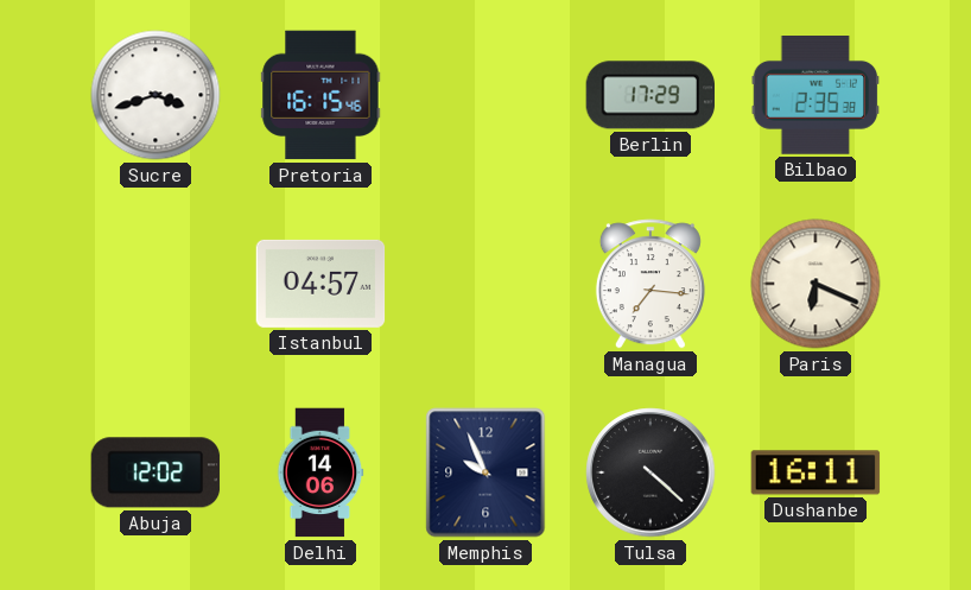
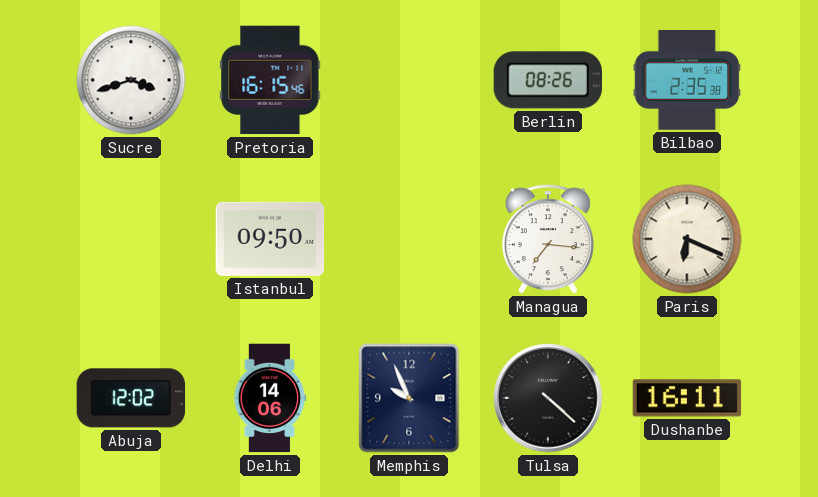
Berlin: 17:29 -> 08:26 (548, 80)
Istanbul: 04:57 -> 09:50 (270, 239)
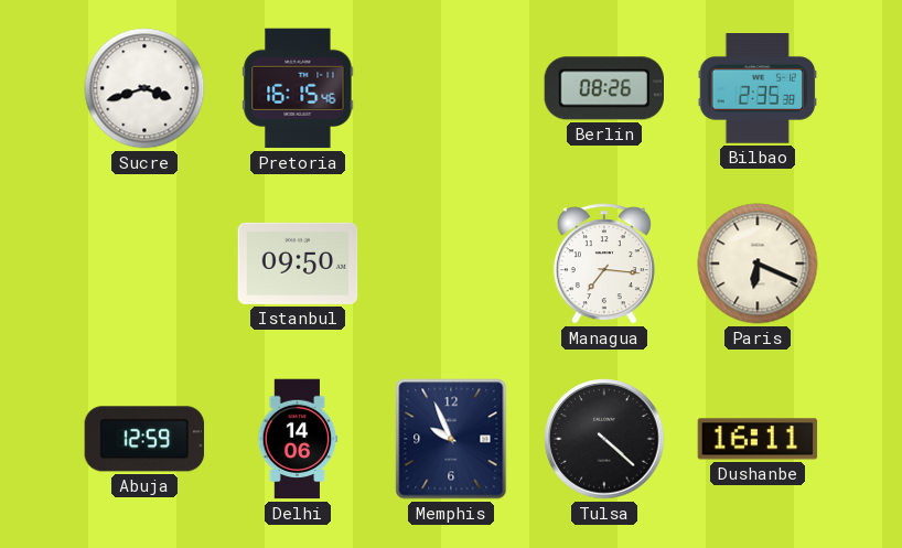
Abuja: 12:02 -> 12:59 (144, 439)
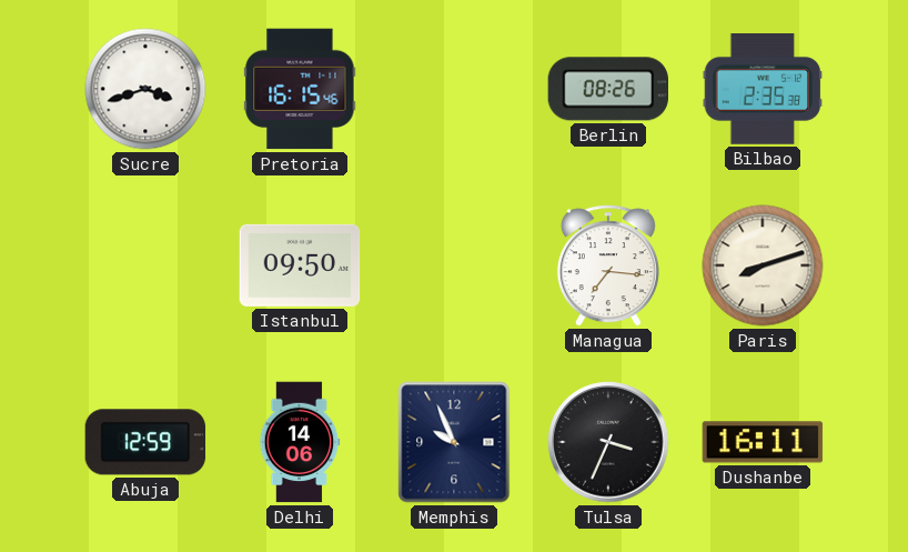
Paris: 6:19 -> 8:12 (763, 265)
Tulsa: 4:22 -> 3:34 (608, 442)
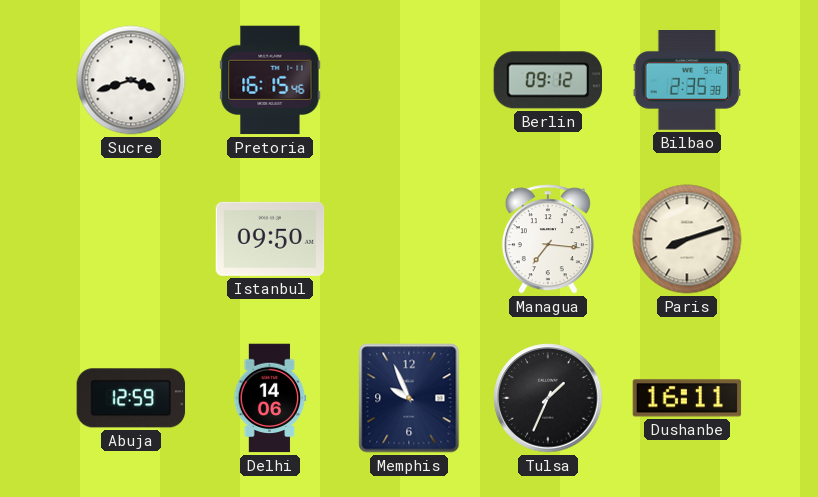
Berlin: 08:26 -> 09:12 (548, 80)
Tulsa: 3:34 -> 1:34 (548, 398)
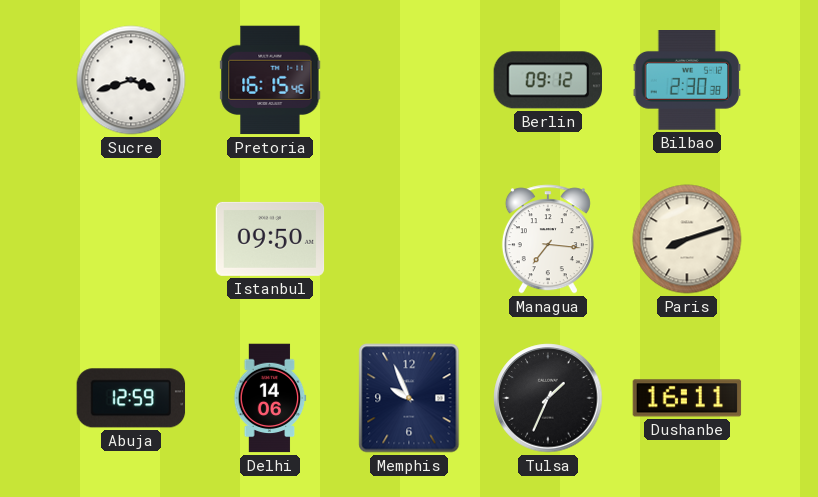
Bilbao: 2:35 -> 2:30 (687, 81)
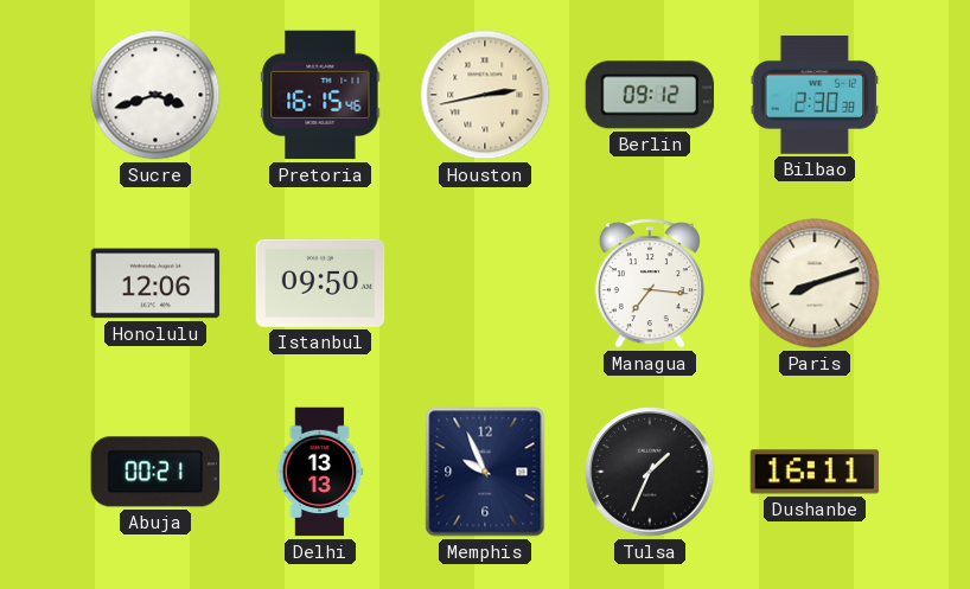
Houston: none -> 2:43 (485, 95)
Honolulu: none -> 12:06 (155, 283)
Abuja: 12:59 -> 00:21 (155, 472)
Delhi: 14:06 -> 13:13 (320, 472)
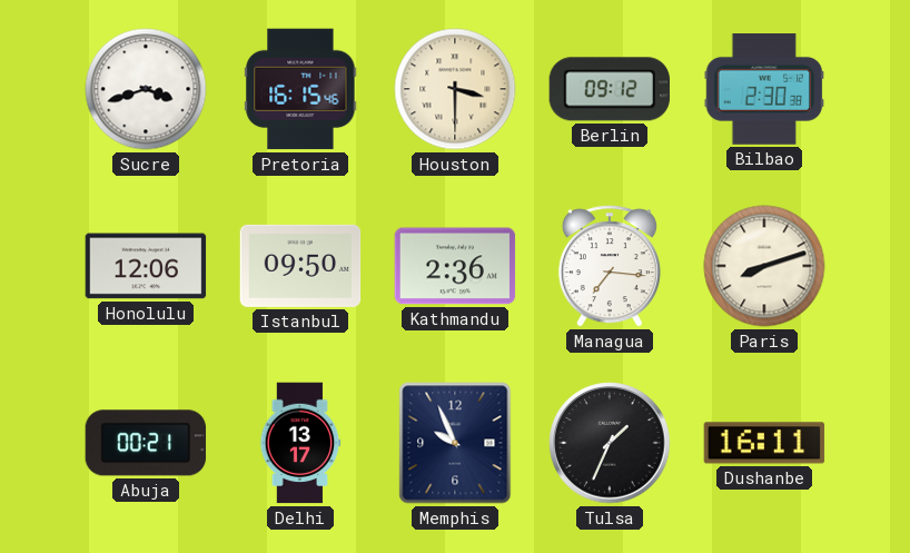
Houston: 2:43 -> 3:30 (455, 89)
Kathmandu: none -> 2:36 (455, 266)
Delhi: 13:13 -> 13:17 (300, 443)
